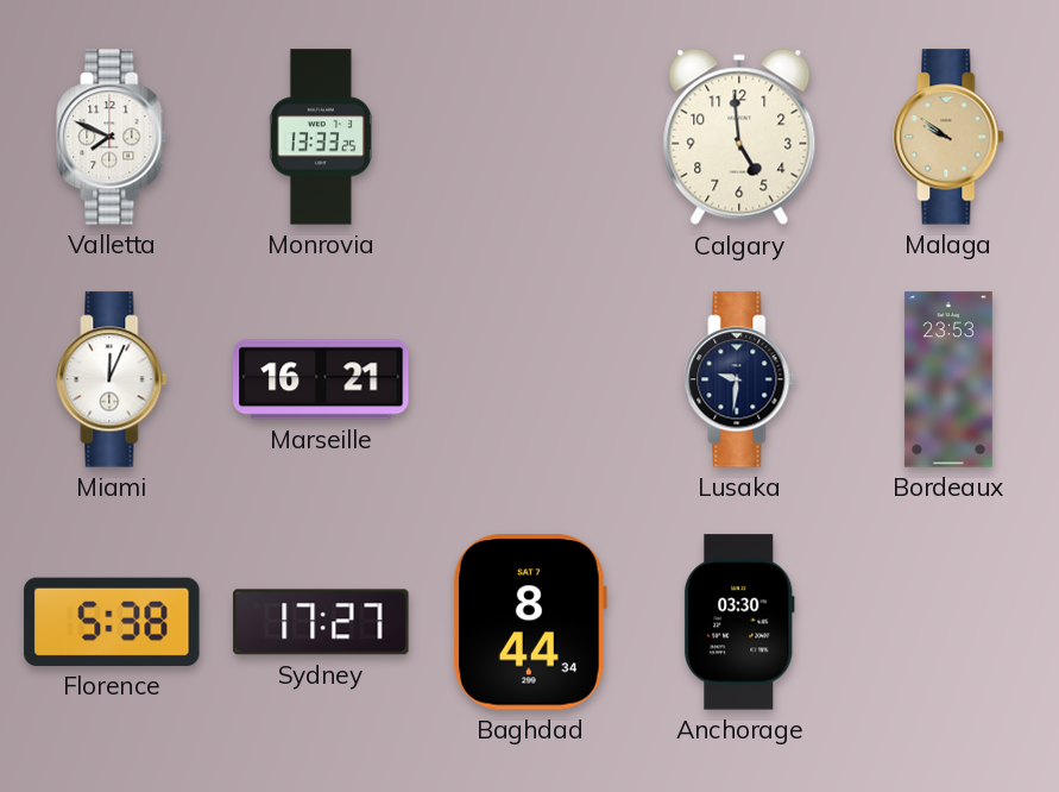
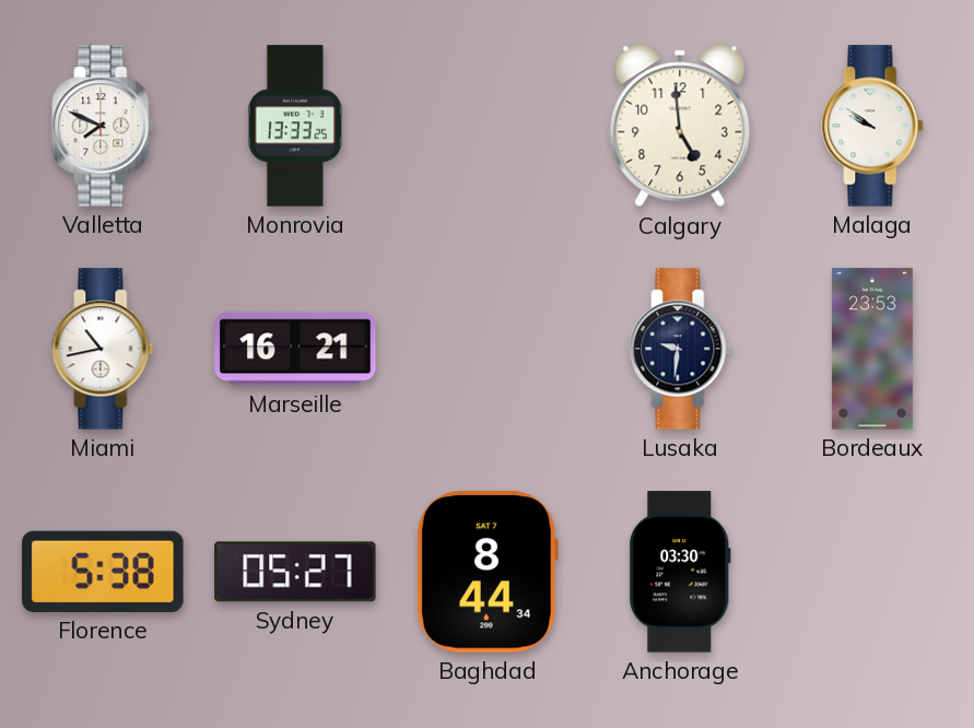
Malaga dial: champagne -> white (872, 126)
Miami: 12:04 -> 10:43 (103, 349)
Sydney: 17:27 -> 05:27 (295, 572)
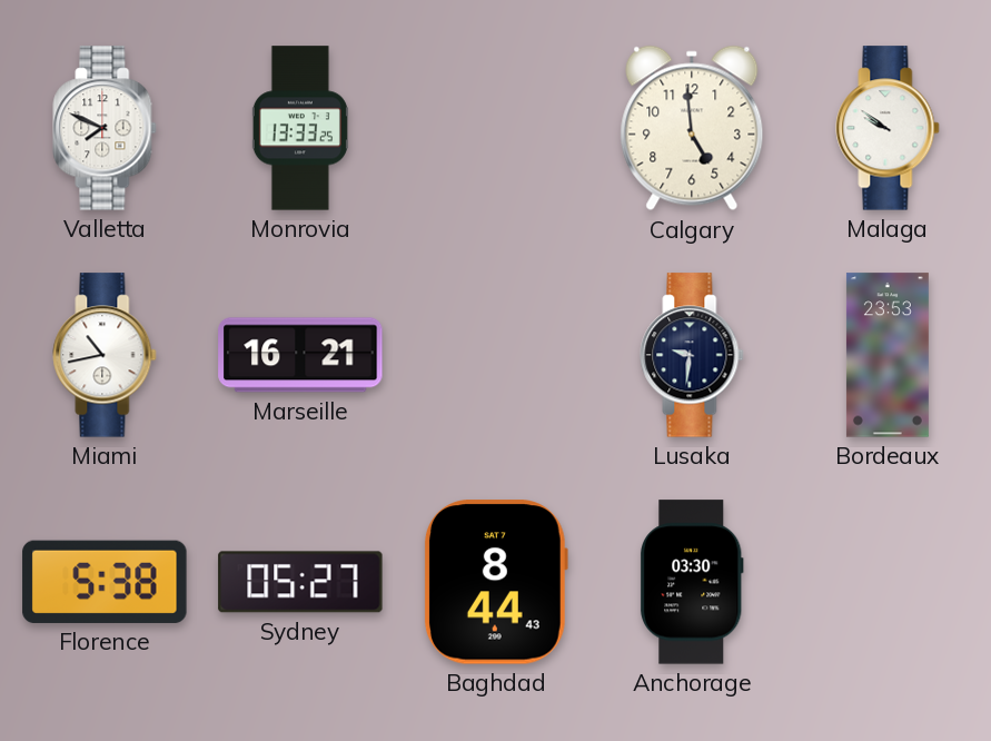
Baghdad: 8:44:34 -> 8:44:43 (495, 582)
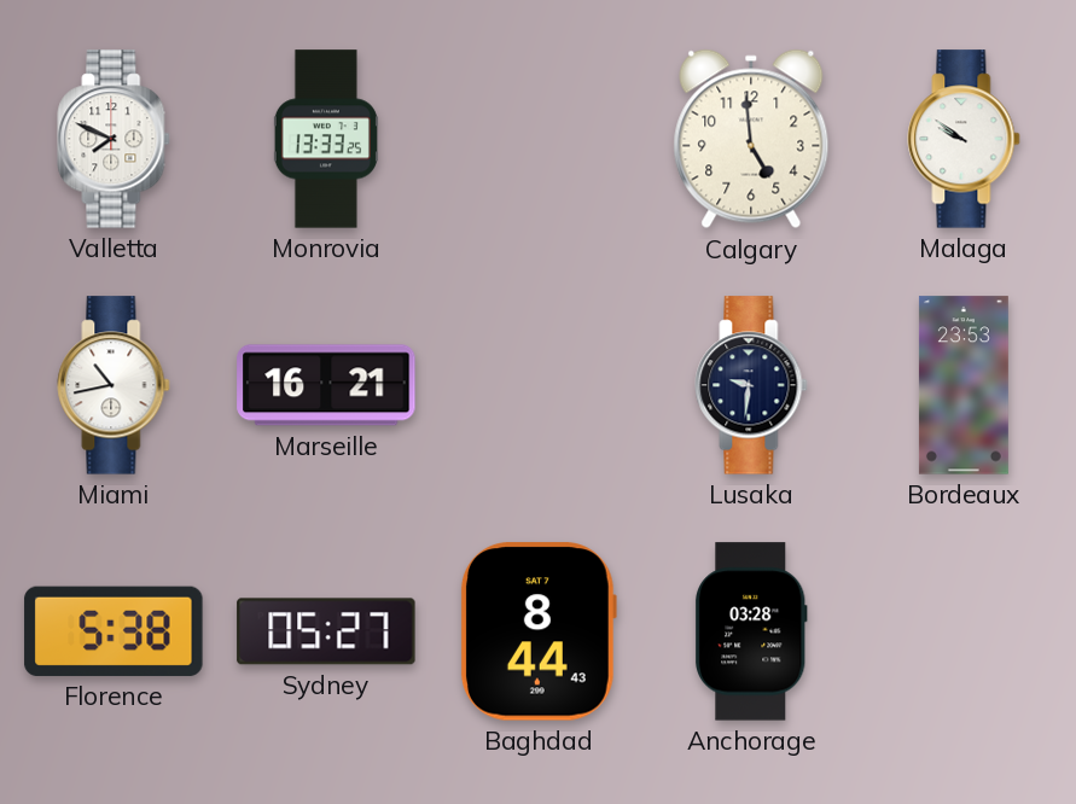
Anchorage: 03:30 -> 03:28 (751, 631)
